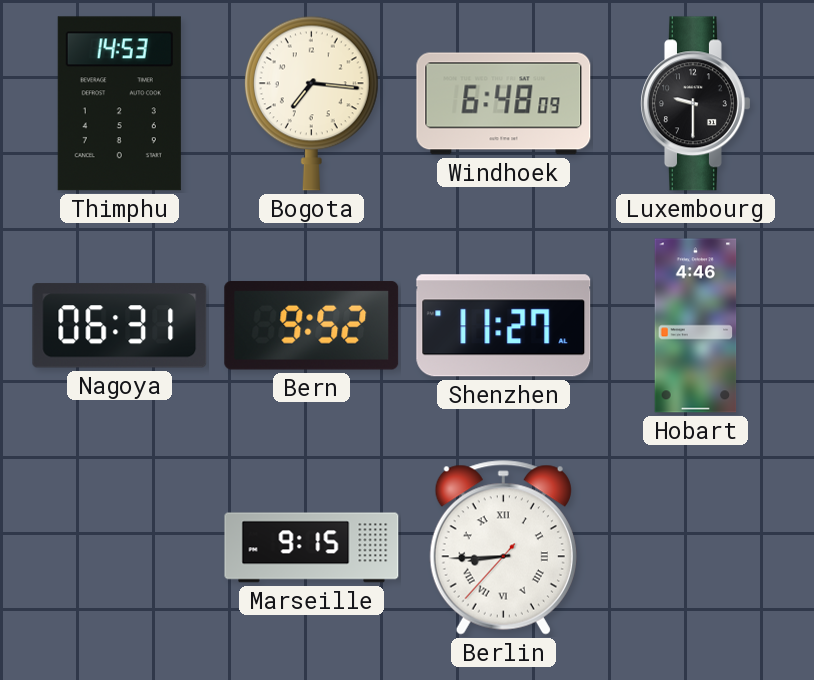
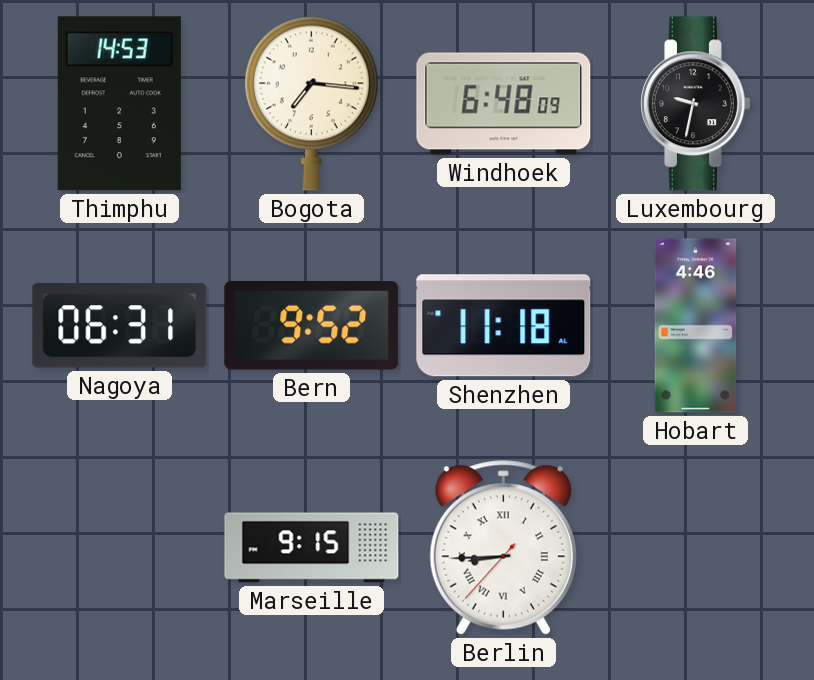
Luxembourg: 9:30 -> 9:32 (696, 104)
Shenzhen: 11:27 -> 11:18 (504, 326)
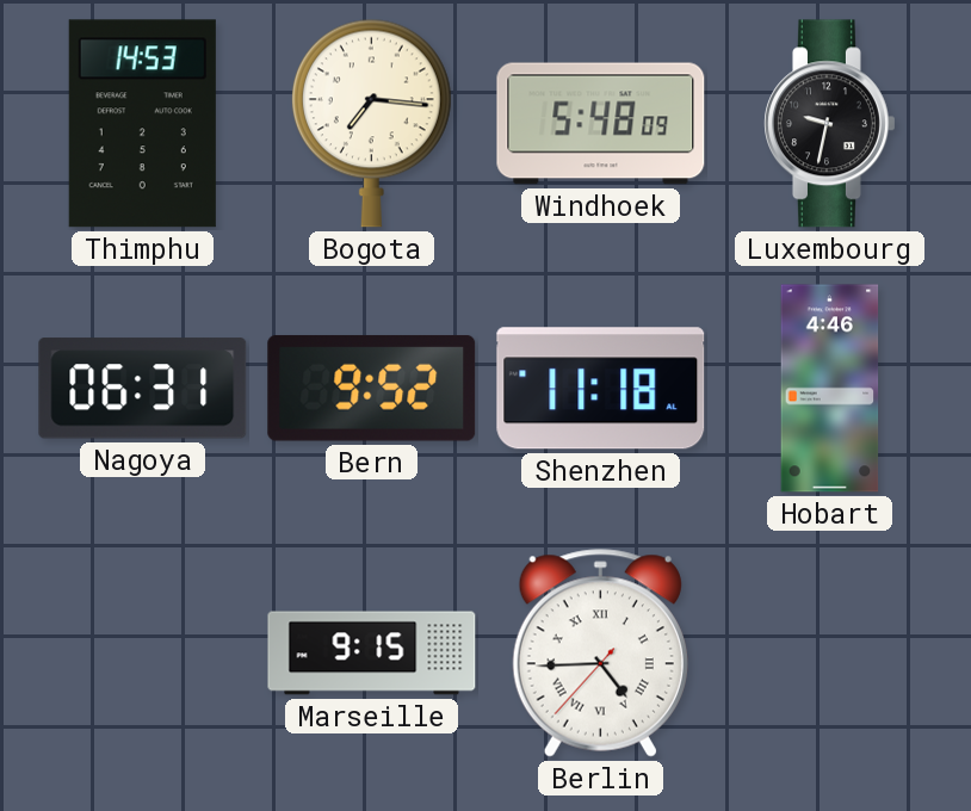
Windhoek: 6:48 -> 5:48 (601, 124)
Berlin: 8:44 -> 4:44 (600, 654)
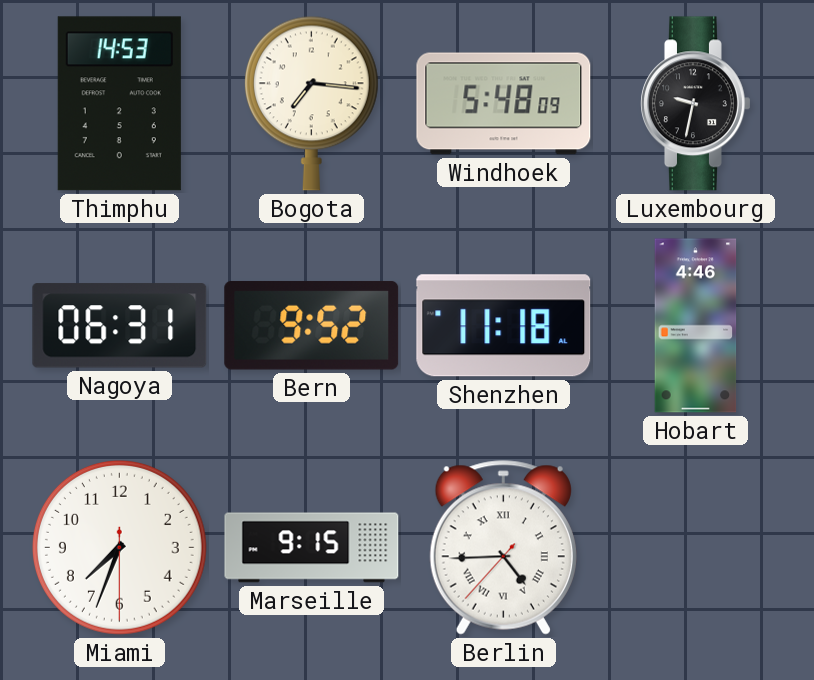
Miami: none -> 7:33 (119, 547)
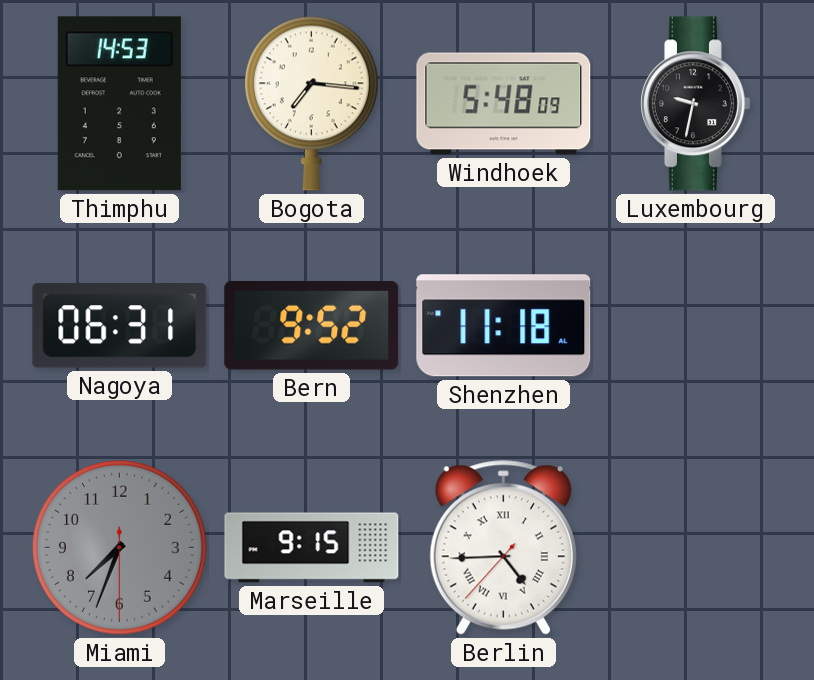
Hobart: 4:46 -> none (696, 326)
Miami dial: white -> grey (119, 547)
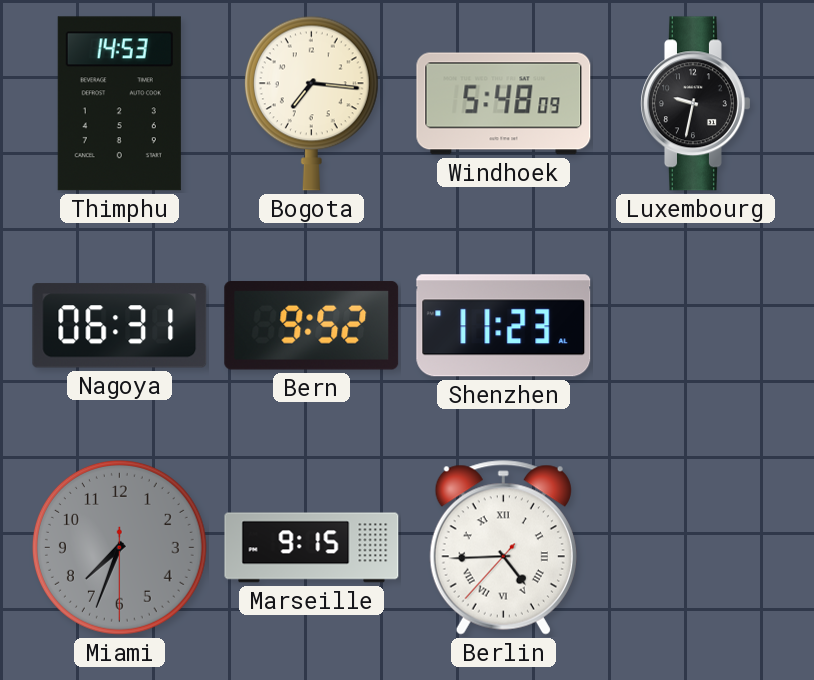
Shenzhen: 11:18 -> 11:23 (504, 326)
